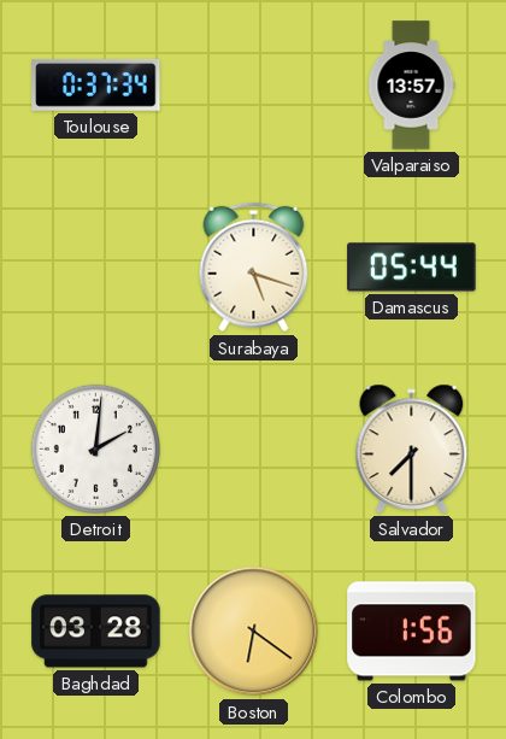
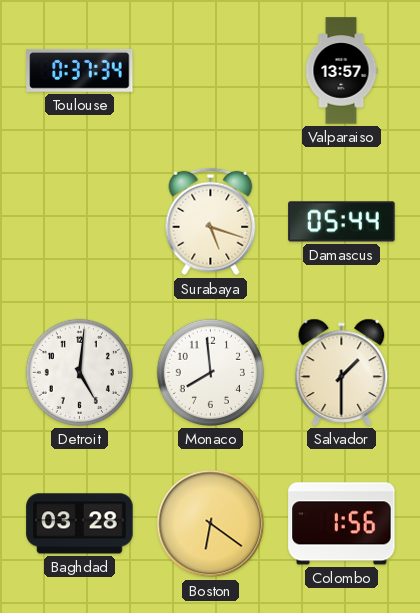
Detroit: 2:01 -> 5:01 (79, 372)
Monaco: none -> 7:59 (210, 372)
Salvador: 7:30 -> 1:30 (342, 372)
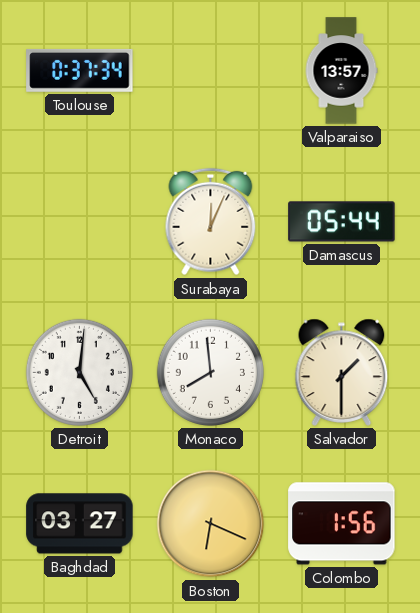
Surabaya: 5:18 -> 12:04 (211, 222)
Baghdad: 03:28 -> 03:27 (80, 524)
Boston: 6:21 -> 6:19 (211, 524)
